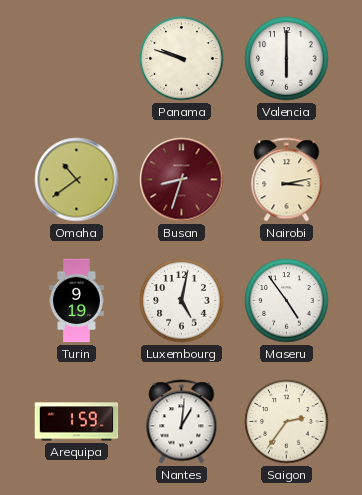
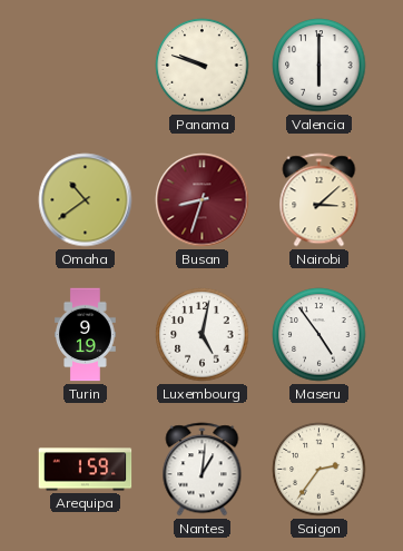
Nairobi: 3:13 -> 3:08 (320, 200)
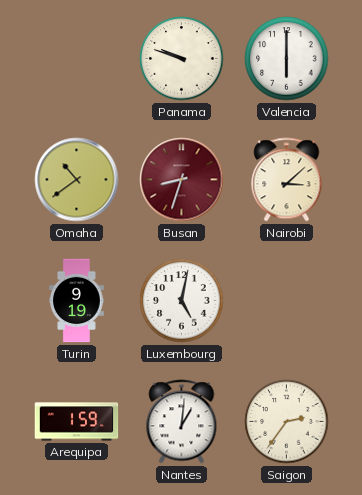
Maseru: 4:54 -> none (320, 335)
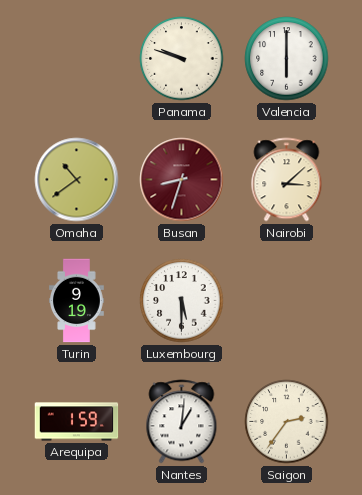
Luxembourg: 5:02 -> 5:30 (182, 301)
